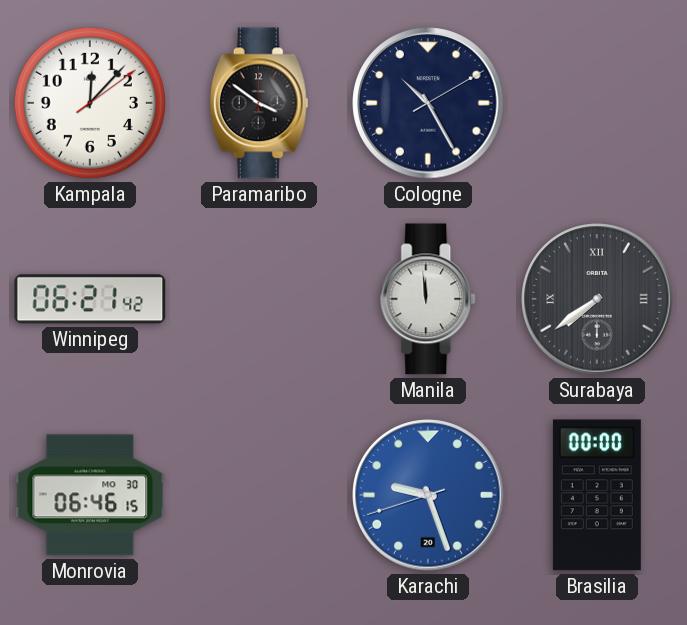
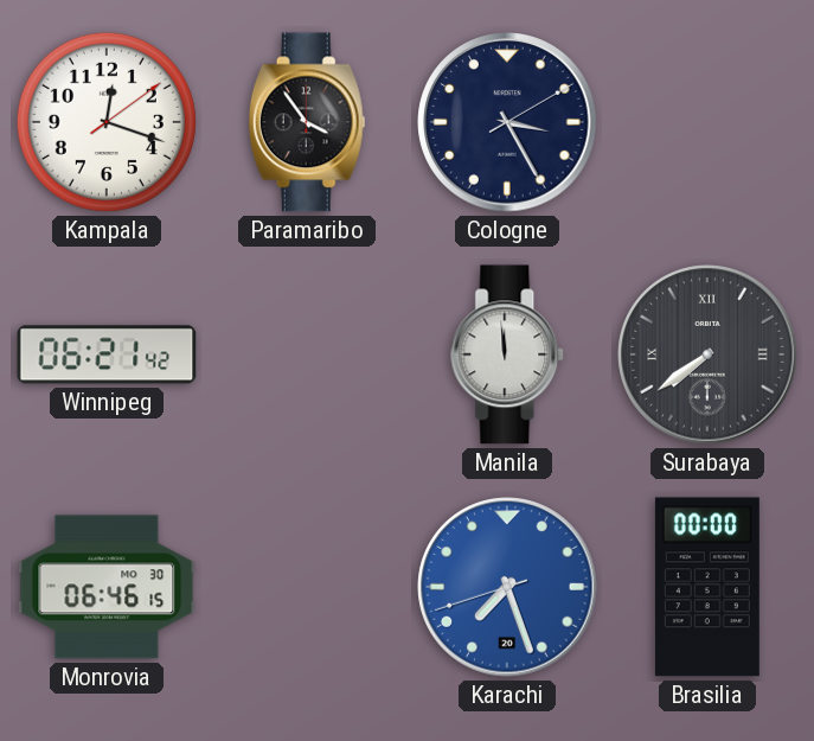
Kampala: 12:07 -> 12:18 (107, 122)
Paramaribo: 3:51 -> 3:54 (307, 122)
Cologne: 10:25 -> 3:25 (507, 122)
Karachi: 9:26 -> 7:26 (507, 587)
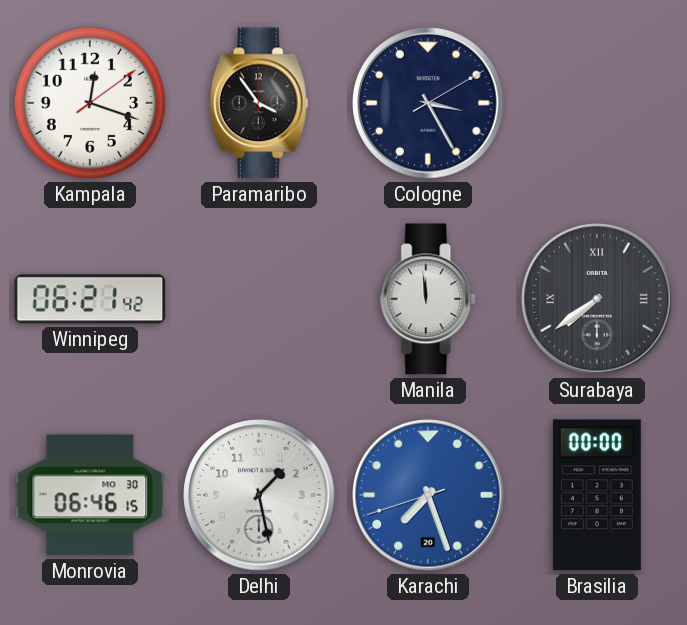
Delhi: none -> 1:28 (259, 495)
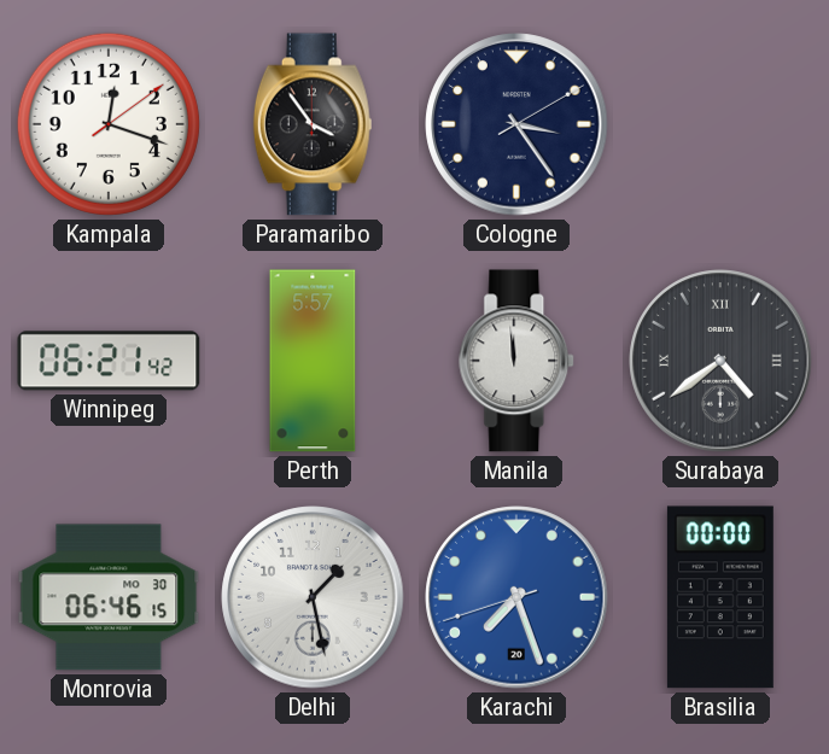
Cologne: 3:25 -> 3:24 (516, 124)
Perth: none -> 5:57 (313, 361)
Surabaya: 7:39 -> 4:39 (720, 361)
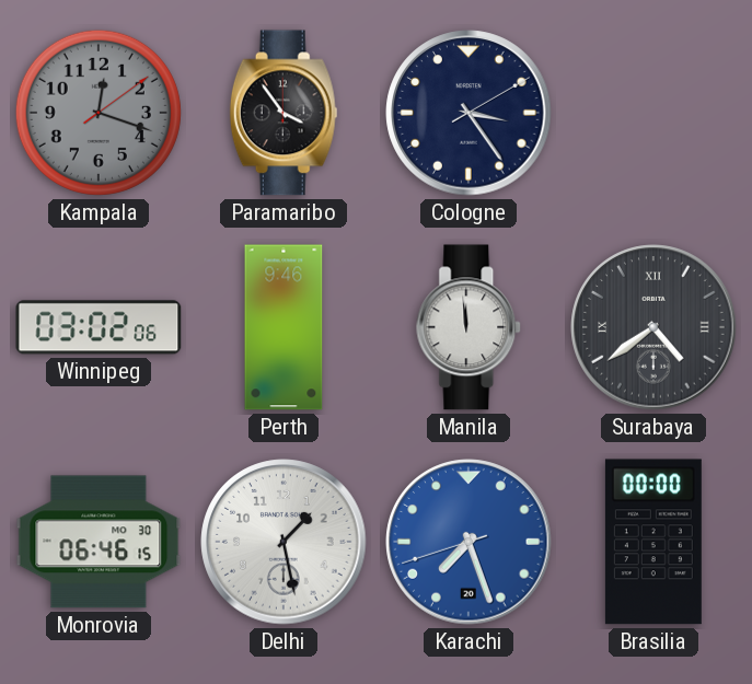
Kampala dial: white -> grey (99, 113)
Winnipeg: 06:21 -> 03:02 (99, 327)
Perth: 5:57 -> 9:46 (284, 327)
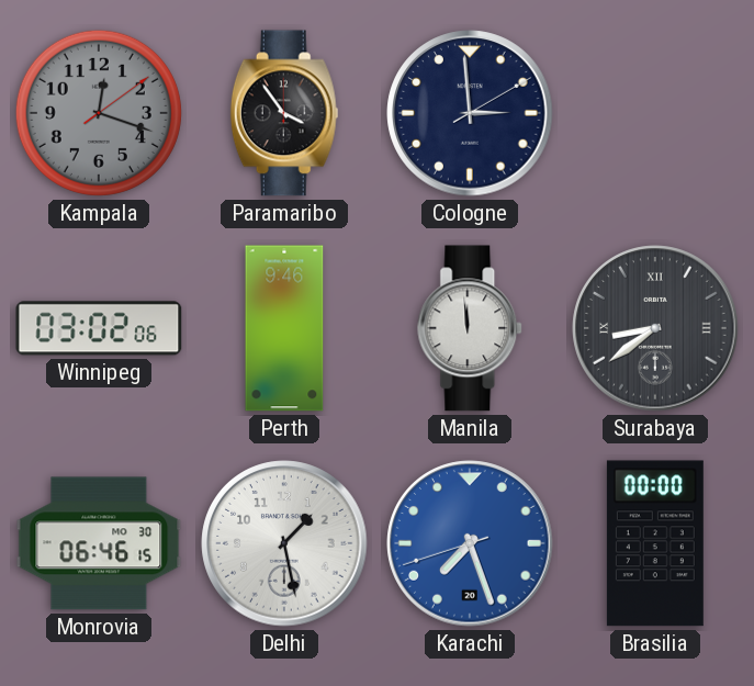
Cologne: 3:24 -> 2:59 (470, 113)
Surabaya: 4:39 -> 8:39 (655, 328)
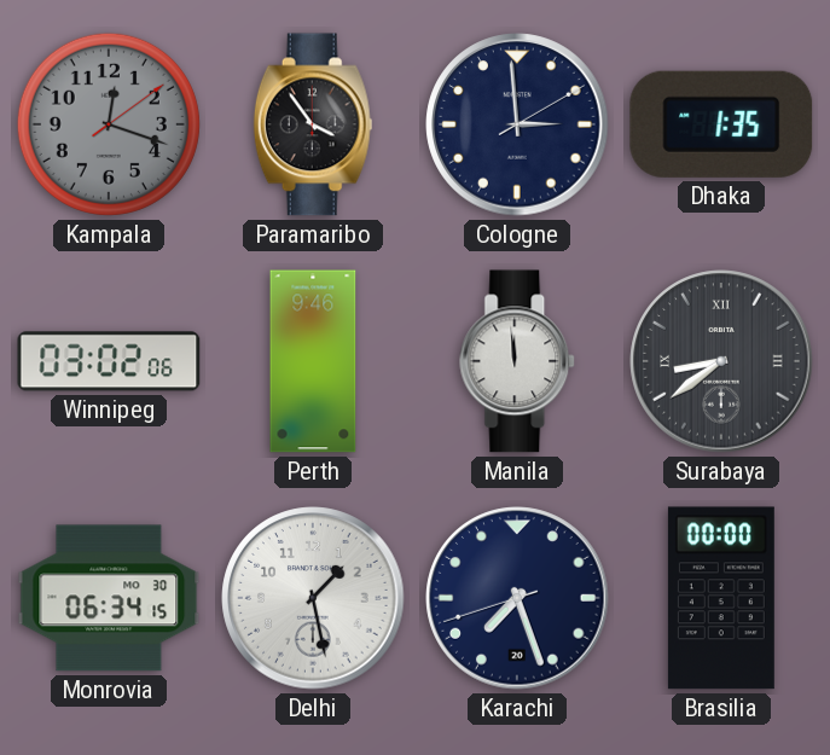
Dhaka: none -> 1:35 (721, 124)
Monrovia: 06:46 -> 06:34 (109, 598)
Karachi dial: blue -> navy (517, 598)
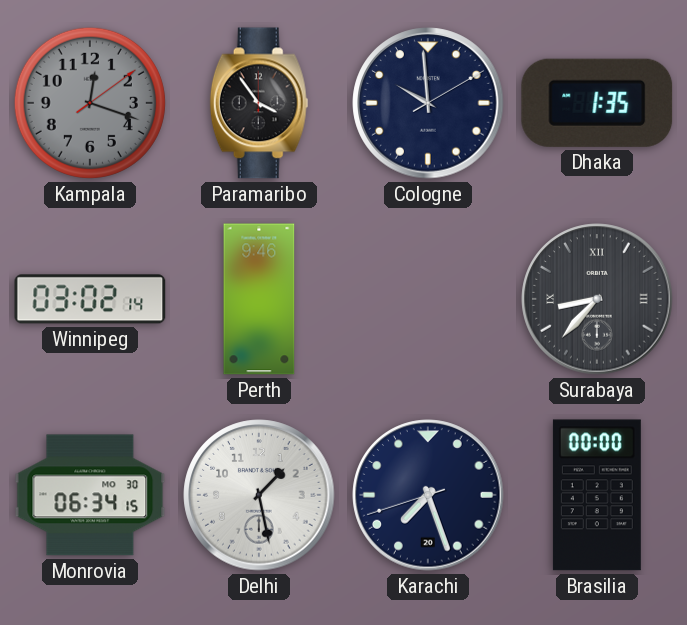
Cologne: 2:59 -> 9:59 (428, 103)
Winnipeg: 03:02:06 -> 03:02:14 (90, 299)
Manila: 11:59 -> none (518, 361)
Surabaya: 8:39 -> 8:37 (597, 299)
